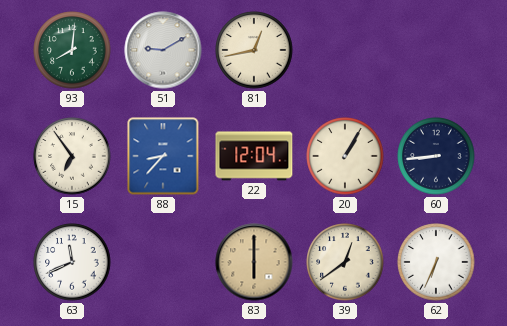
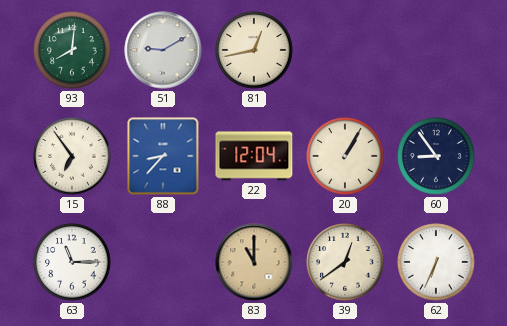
60: 8:44 -> 8:54 (436, 156)
63: 11:41 -> 11:15 (72, 262)
83: 6:00 -> 11:00 (254, 262)
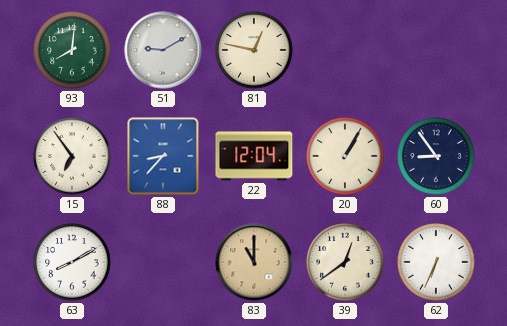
81: 12:43 -> 12:47 (254, 50)
63: 11:15 -> 8:10 (72, 262)
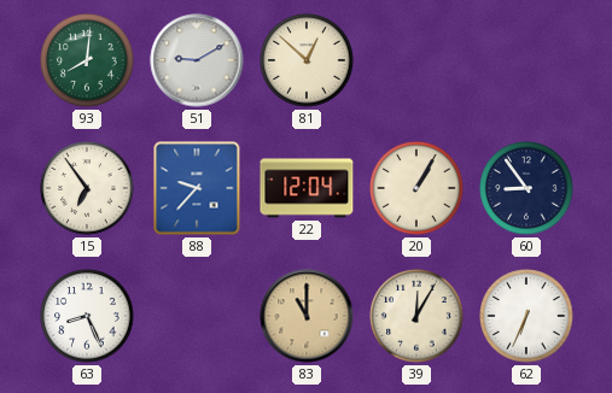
81: 12:47 -> 12:52 (307, 60)
88: 8:37 -> 9:37 (197, 188)
63: 8:10 -> 8:26 (87, 316)
39: 12:39 -> 12:05 (416, 316)
